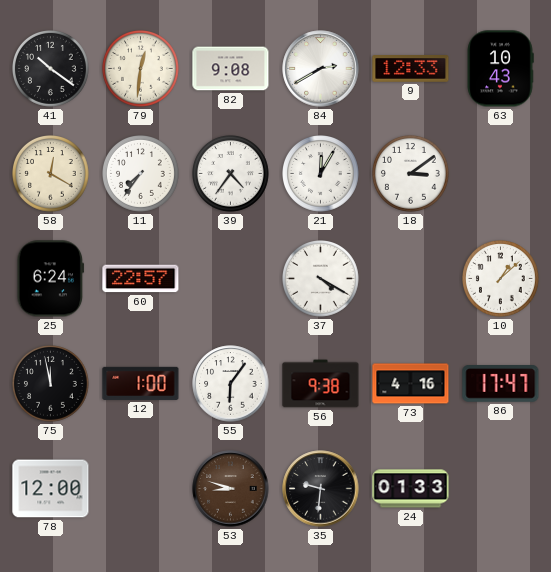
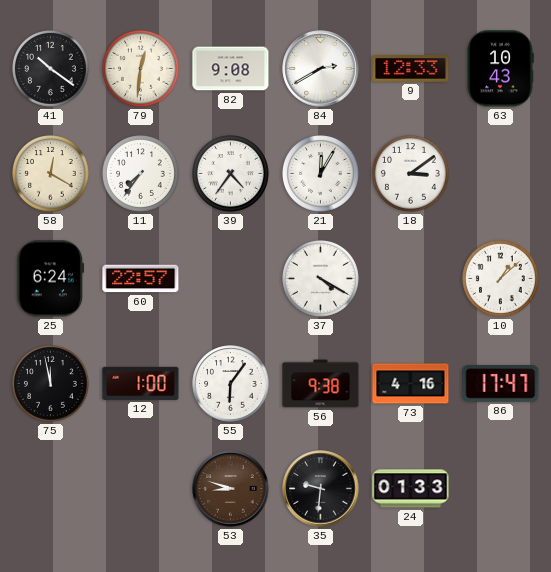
78: 12:00 -> none (51, 489)
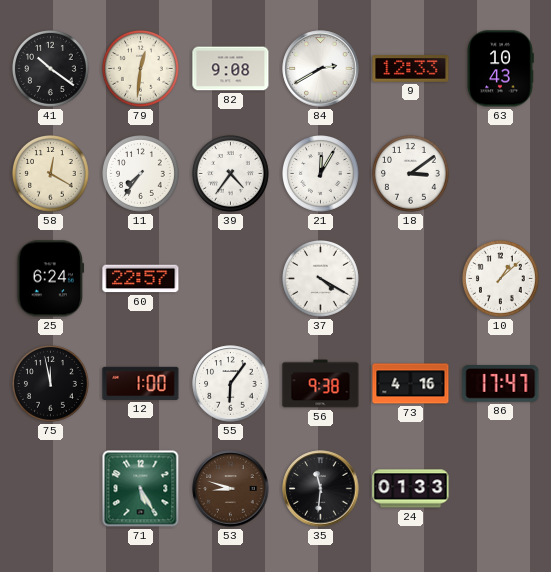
71: none -> 5:25 (141, 489)
35: 9:31 -> 11:31 (321, 489)
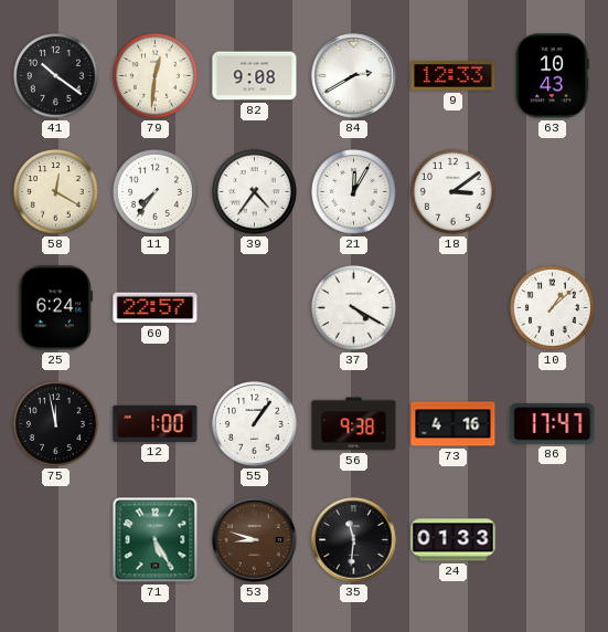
55: 6:06 -> 1:06 (255, 424)
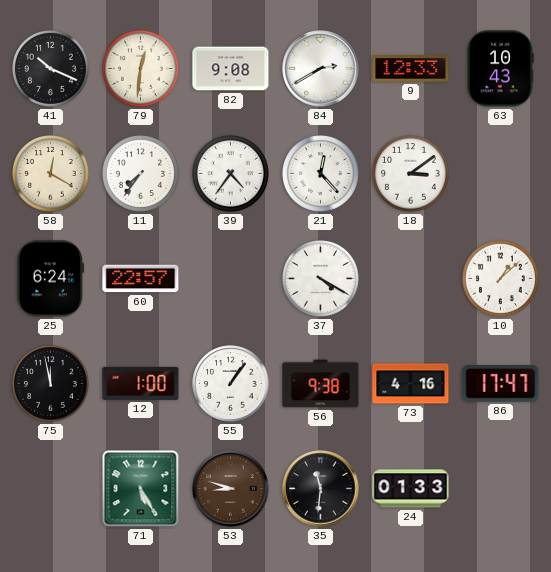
41: 10:21 -> 10:19 (51, 69)
21: 12:05 -> 12:23 (321, 174)
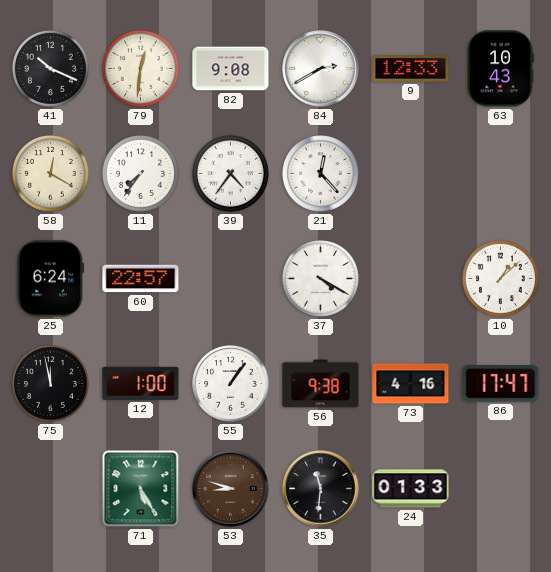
18: 3:09 -> none (411, 174)
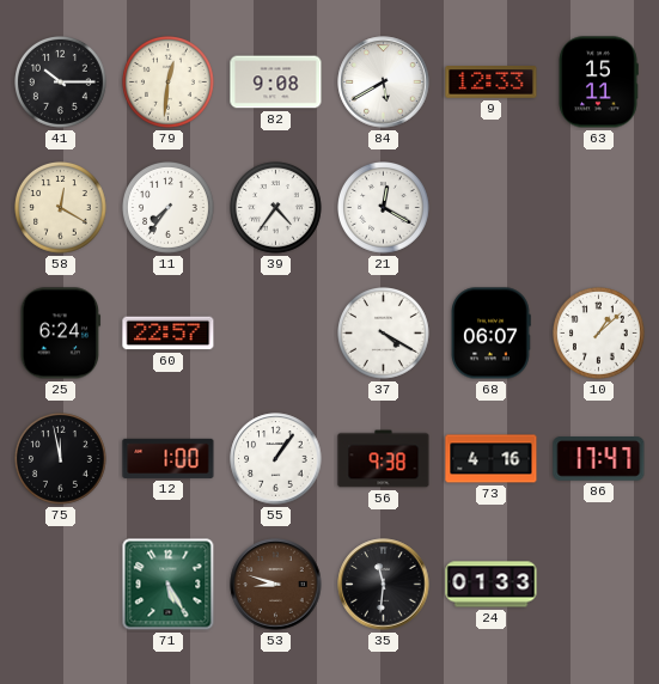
41: 10:19 -> 10:15 (61, 83)
84: 2:40 -> 5:40 (384, 83)
63: 10:43 -> 15:11 (598, 83)
21: 12:23 -> 12:20 (384, 208)
68: none -> 06:07 (490, 334)
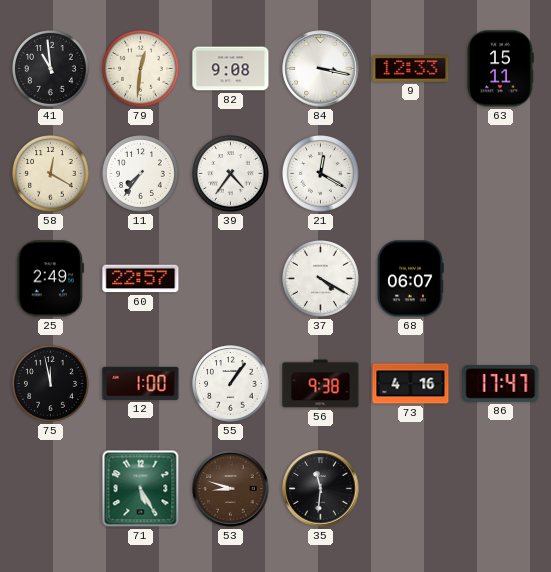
41: 10:15 -> 10:59 (51, 69)
84: 5:40 -> 3:17 (321, 69)
25: 6:24 -> 2:49 (51, 279)
10: 1:08 -> none (599, 334)
24: 01:33 -> none (492, 585)
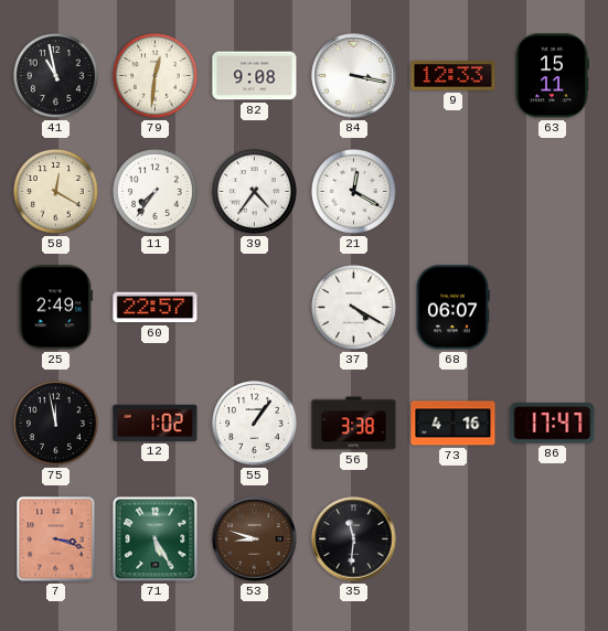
41: 10:59 -> 10:58 (56, 76)
12: 1:00 -> 1:02 (156, 423)
56: 9:38 -> 3:38 (354, 424)
7: none -> 3:18 (56, 539)
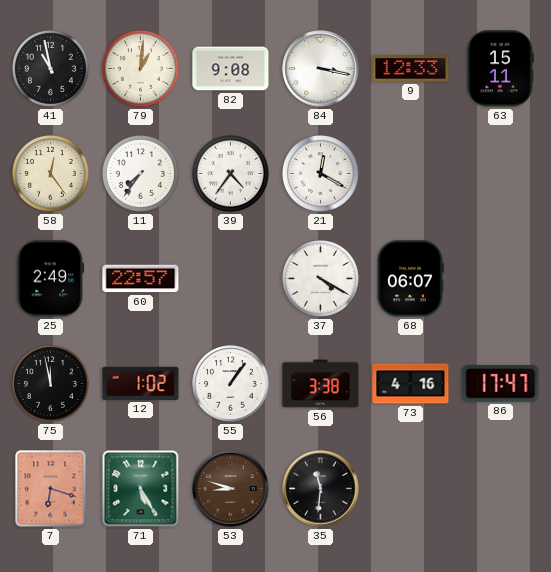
79: 12:31 -> 1:01 (141, 69)
58: 12:20 -> 12:24 (51, 174)
7: 3:18 -> 6:18 (51, 489)
